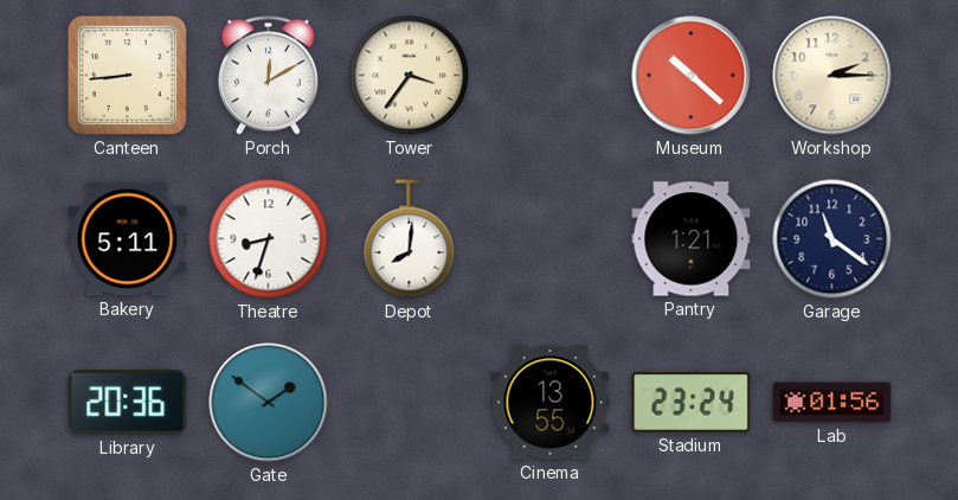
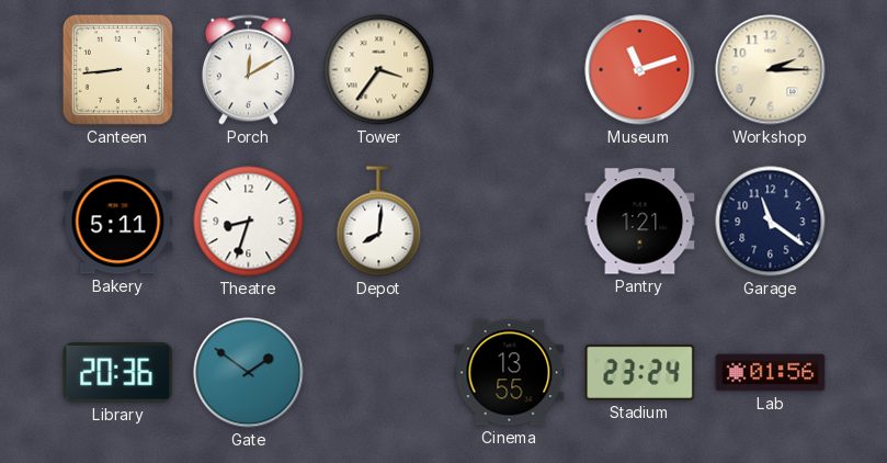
Museum: 10:22 -> 11:12 (640, 70)
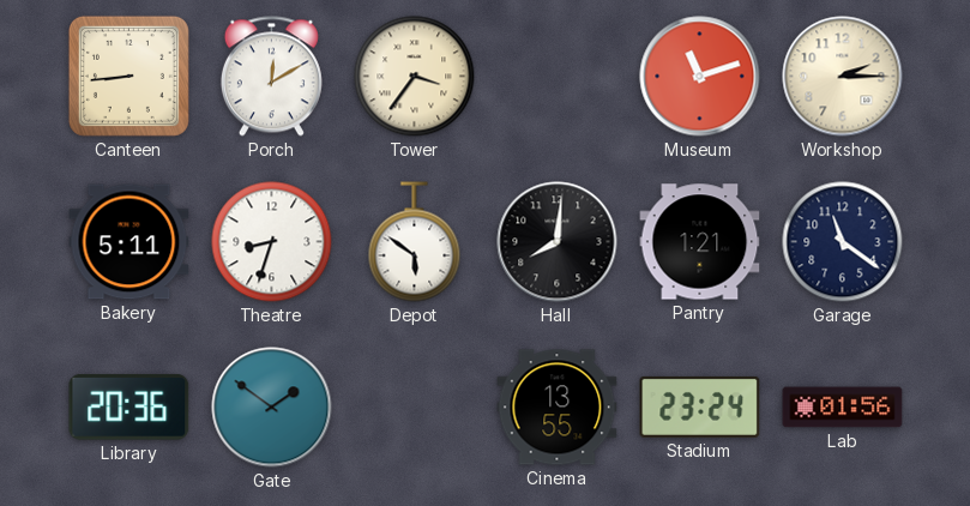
Depot: 8:01 -> 5:51 (415, 242)
Hall: none -> 8:01 (558, 242)
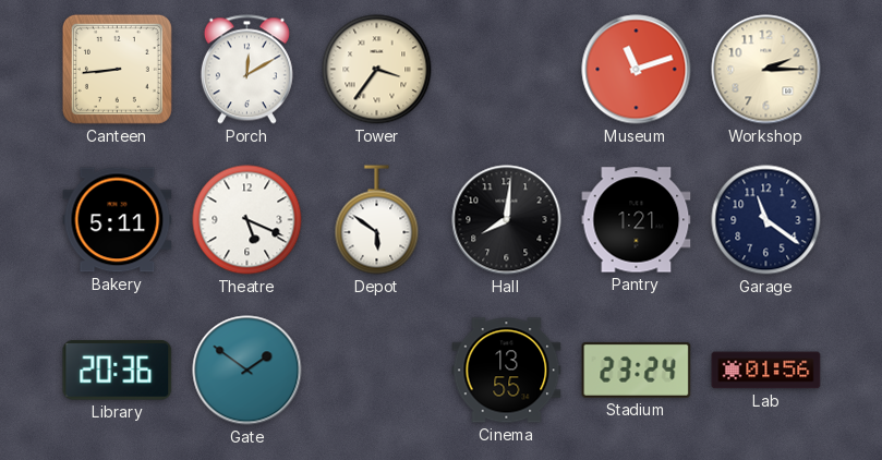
Theatre: 8:33 -> 5:19 (247, 220)
